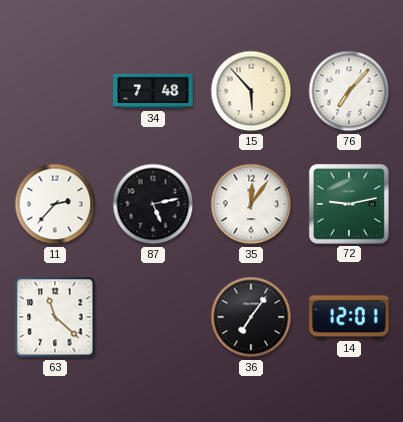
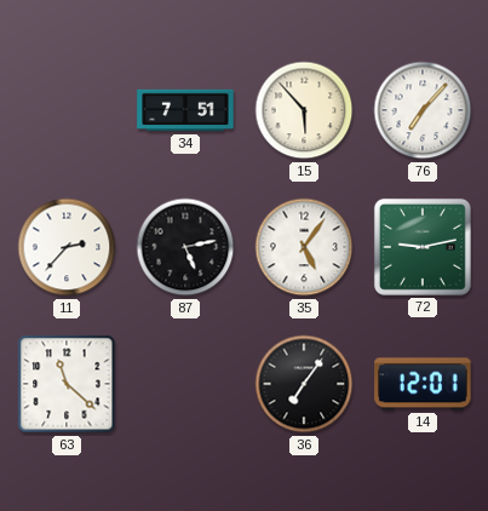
34: 7:48 -> 7:51 (185, 110)
35: 12:06 -> 5:06 (304, 247)
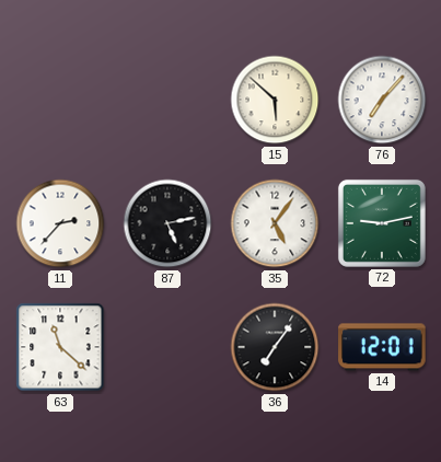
34: 7:51 -> none (185, 110)
15: 5:53 -> 5:52 (275, 100)
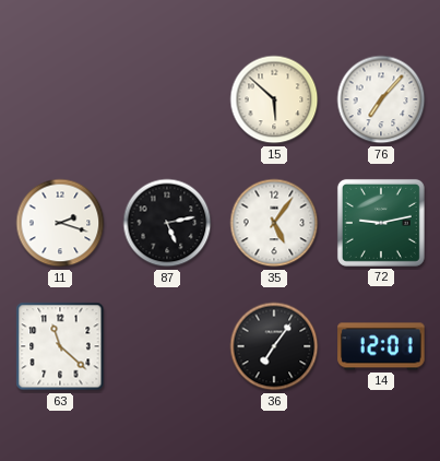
11: 2:37 -> 2:18 (60, 223)
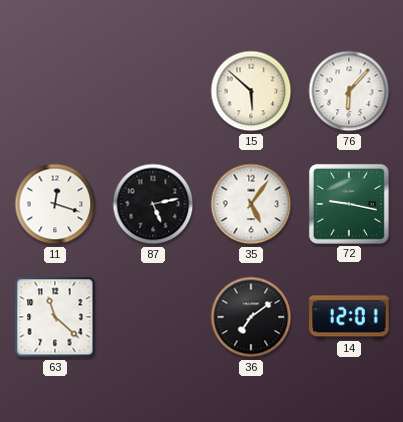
76: 7:07 -> 6:07 (349, 91)
11: 2:18 -> 12:18 (55, 204)
72: 9:13 -> 9:17 (349, 204)
36: 7:06 -> 7:09 (251, 317)
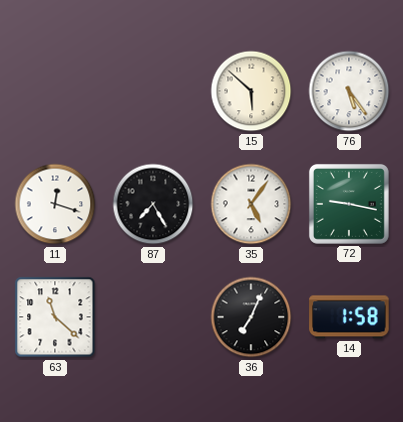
76: 6:07 -> 5:24 (349, 91)
87: 5:13 -> 7:25 (153, 204)
36: 7:09 -> 7:04 (251, 317)
14: 12:01 -> 1:58 (349, 317)
